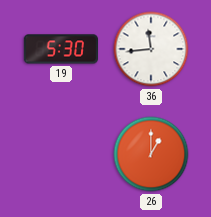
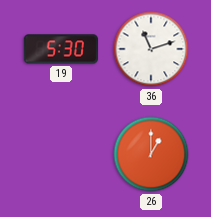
36: 11:44 -> 11:12 (151, 49)
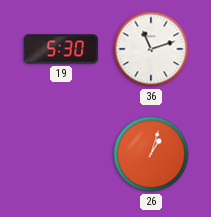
26: 1:00 -> 1:03 (151, 154)
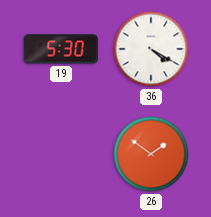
36: 11:12 -> 4:20 (151, 49)
26: 1:03 -> 1:51 (151, 154)
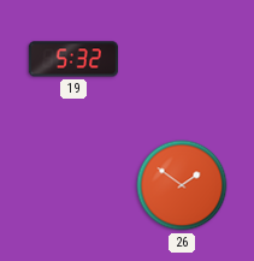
19: 5:30 -> 5:32 (73, 59)
36: 4:20 -> none (151, 49)
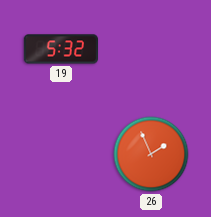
26: 1:51 -> 1:56 (151, 154)
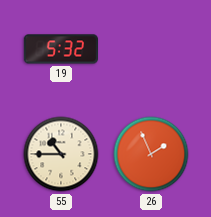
55: none -> 10:45 (61, 154)
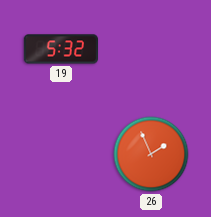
55: 10:45 -> none (61, 154)
